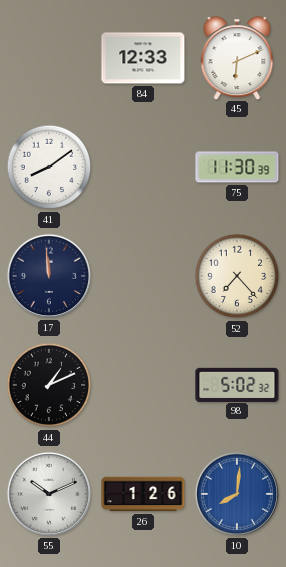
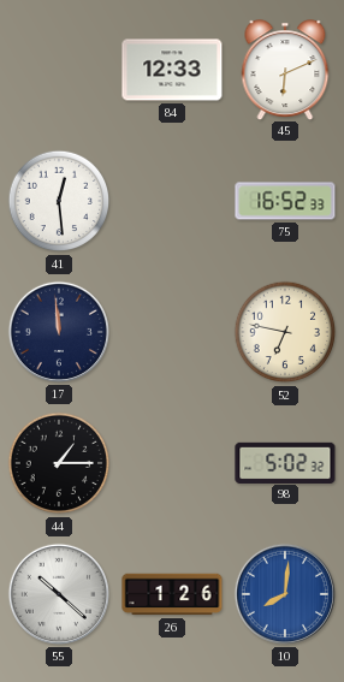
41: 8:09 -> 12:29 (59, 201)
75: 11:30 -> 16:52 (285, 201)
52: 7:23 -> 6:47 (285, 332)
44: 1:11 -> 1:15 (59, 463)
55: 10:11 -> 10:22 (59, 594)
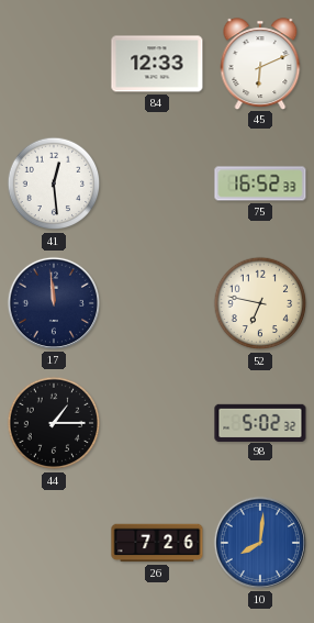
55: 10:22 -> none (59, 594)
26: 1:26 -> 7:26 (157, 543)
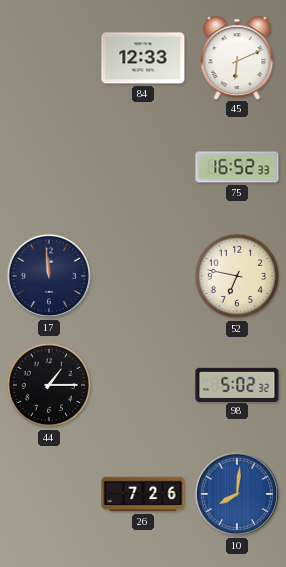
41: 12:29 -> none (54, 183)
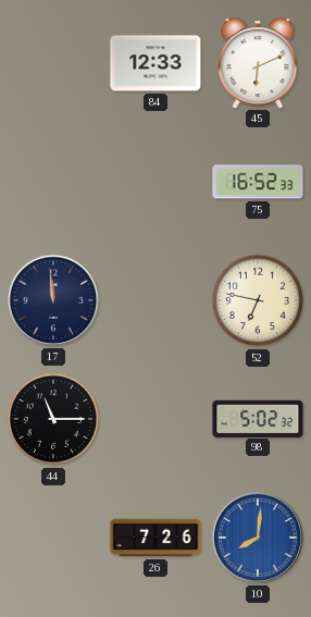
44: 1:15 -> 11:15 (53, 419)
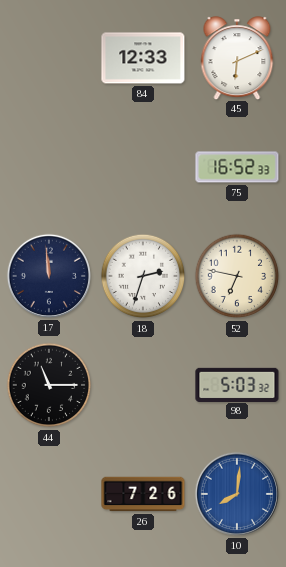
18: none -> 2:33 (143, 276)
98: 5:02 -> 5:03 (237, 384)
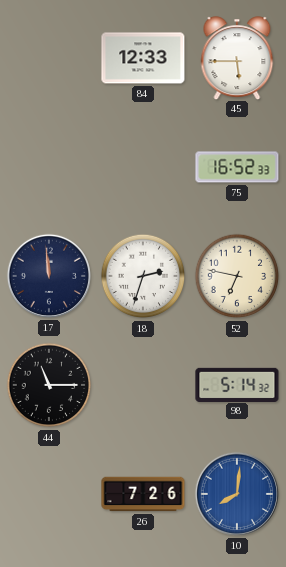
45: 6:11 -> 5:45 (237, 58)
98: 5:03 -> 5:14 (237, 384)
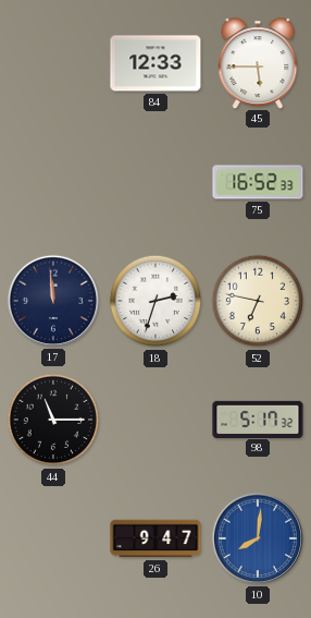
98: 5:14 -> 5:17 (258, 419)
26: 7:26 -> 9:47 (155, 538)
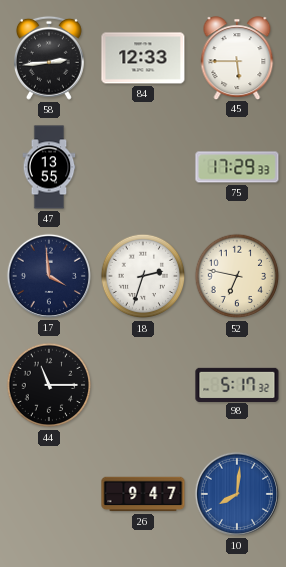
58: none -> 2:44 (49, 58)
47: none -> 13:55 (49, 167)
75: 16:52 -> 17:29 (237, 167)
17: 11:59 -> 3:59 (49, 276)
